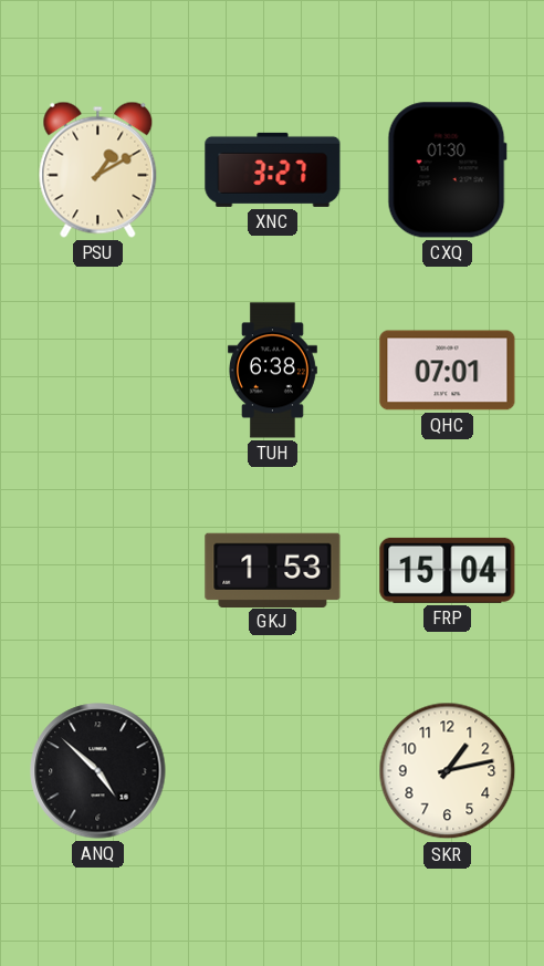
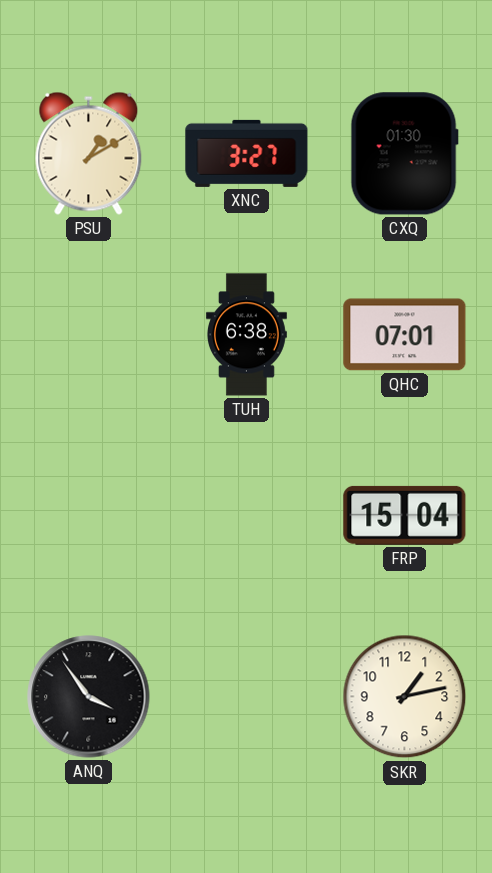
GKJ: 1:53 -> none (273, 570)
ANQ: 4:52 -> 3:54 (89, 697)
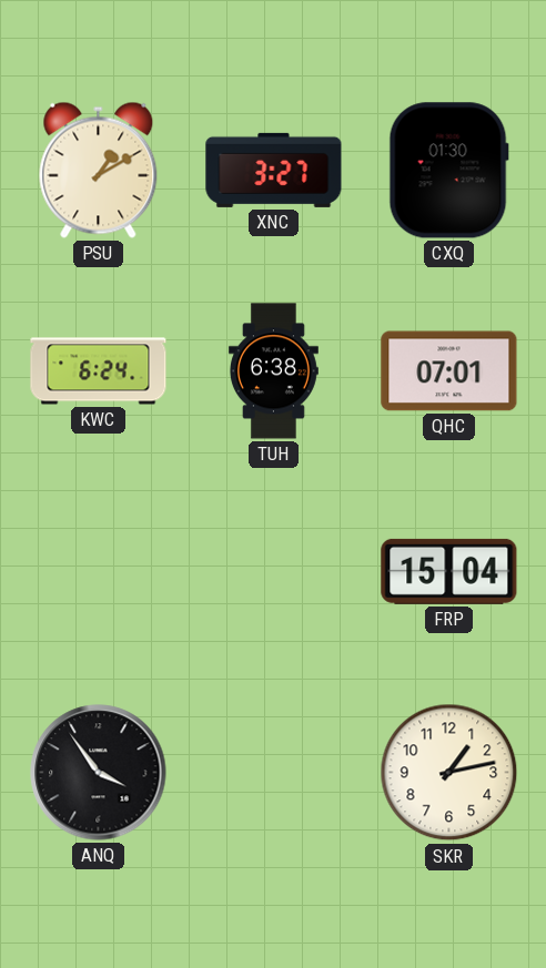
KWC: none -> 6:24 (99, 371)
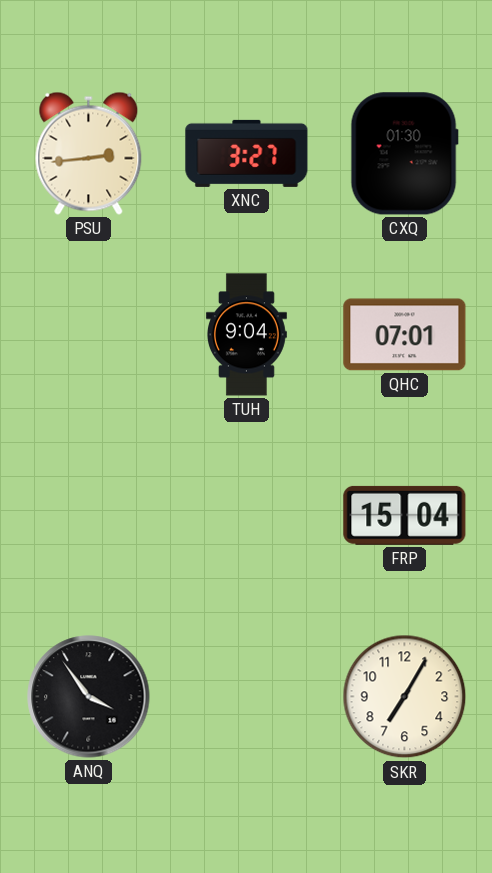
PSU: 1:10 -> 2:44 (89, 153)
KWC: 6:24 -> none (99, 371)
TUH: 6:38 -> 9:04 (246, 335)
SKR: 1:13 -> 7:05 (405, 697)
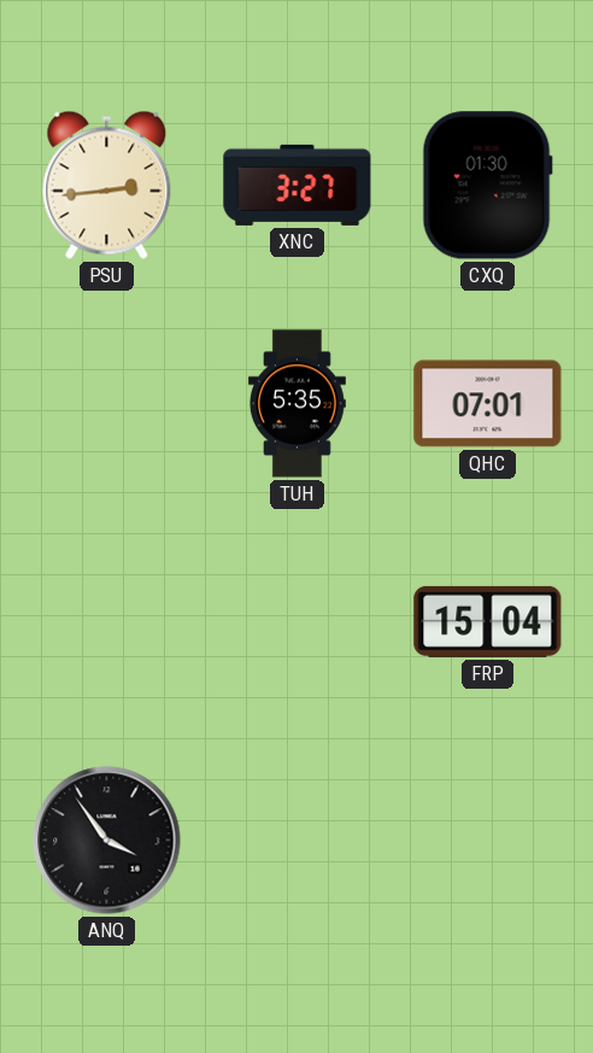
TUH: 9:04 -> 5:35 (296, 404)
SKR: 7:05 -> none (405, 697)
